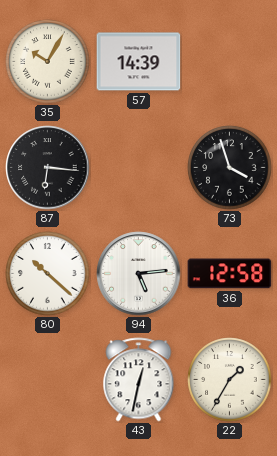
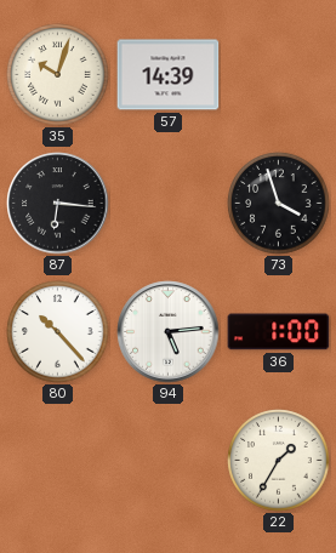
35: 10:05 -> 10:03 (58, 75)
80: 10:22 -> 10:23 (58, 332)
36: 12:58 -> 1:00 (279, 332)
43: 12:32 -> none (139, 380)
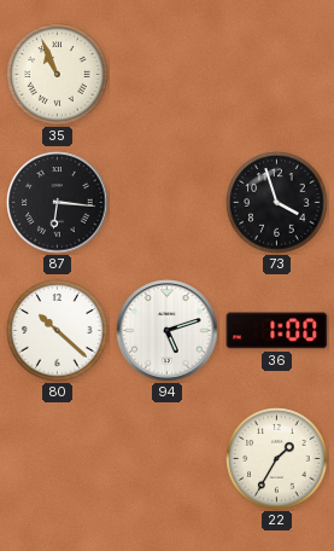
35: 10:03 -> 10:56 (58, 75)
57: 14:39 -> none (169, 75)
80: 10:23 -> 10:22 (58, 331)
94: 5:14 -> 5:12 (168, 331)
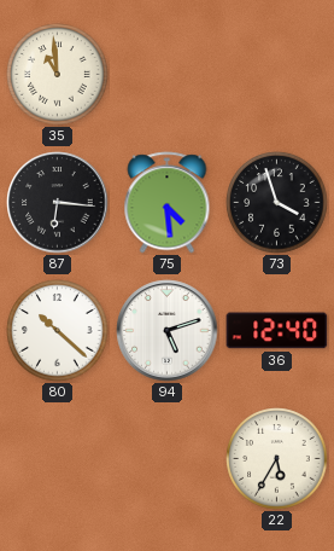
35: 10:56 -> 10:59 (58, 75)
75: none -> 4:29 (168, 203)
36: 1:00 -> 12:40 (277, 331)
22: 1:35 -> 5:35 (277, 459)
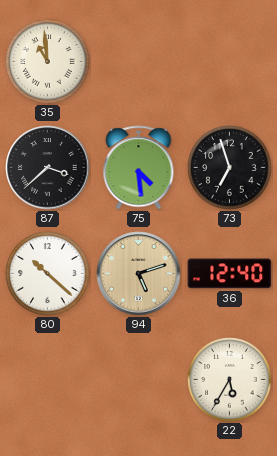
87: 6:16 -> 3:38 (48, 168)
73: 3:57 -> 6:57 (230, 168)
94 dial: white -> champagne (139, 274)
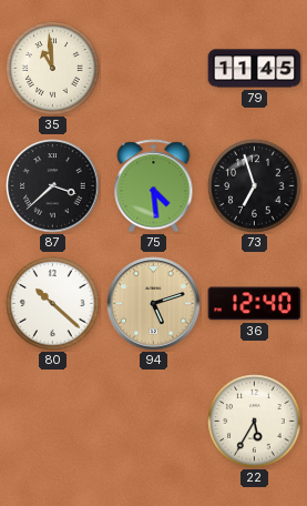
79: none -> 11:45 (255, 69)
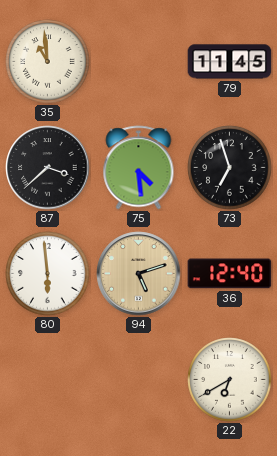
80: 10:22 -> 5:59 (48, 274)
22: 5:35 -> 6:40 (230, 380)
